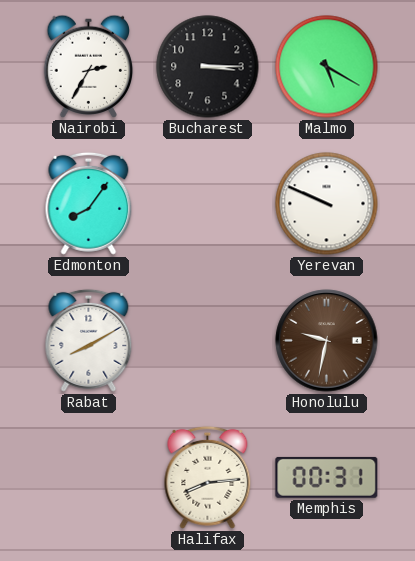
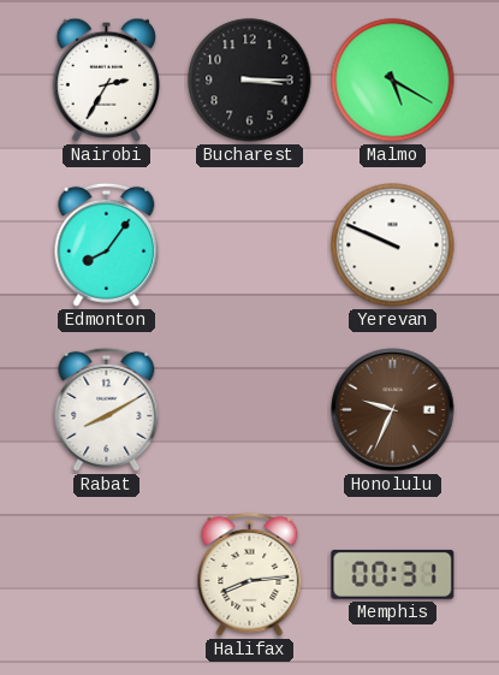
Honolulu: 9:32 -> 9:34 (393, 410)
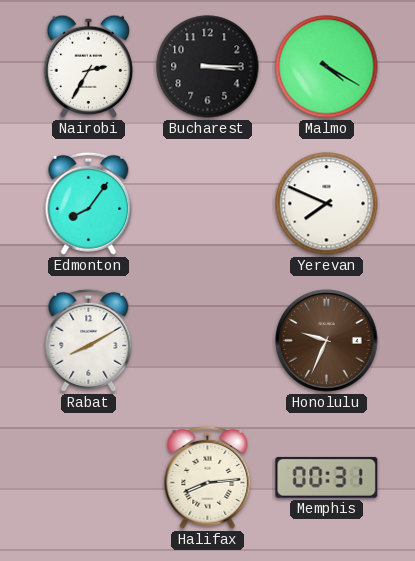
Malmo: 5:20 -> 4:20 (327, 67)
Yerevan: 9:49 -> 7:49 (327, 204)
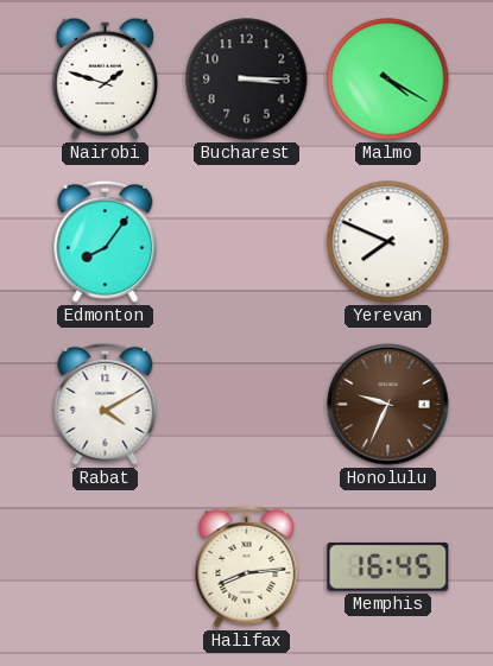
Nairobi: 2:35 -> 1:48 (106, 80)
Rabat: 8:10 -> 4:10 (106, 404)
Memphis: 00:31 -> 16:45 (388, 566)
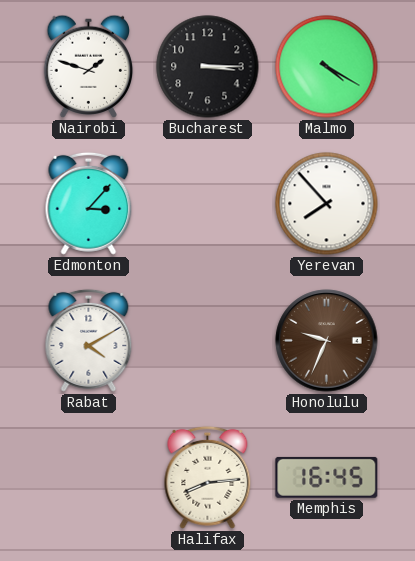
Edmonton: 8:06 -> 3:07 (89, 203)
Yerevan: 7:49 -> 7:53 (327, 204)
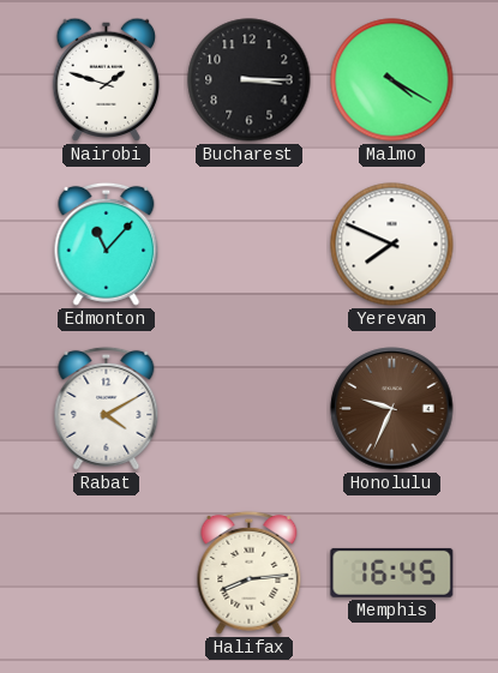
Edmonton: 3:07 -> 11:07 (107, 244)
Yerevan: 7:53 -> 7:49 (392, 245)
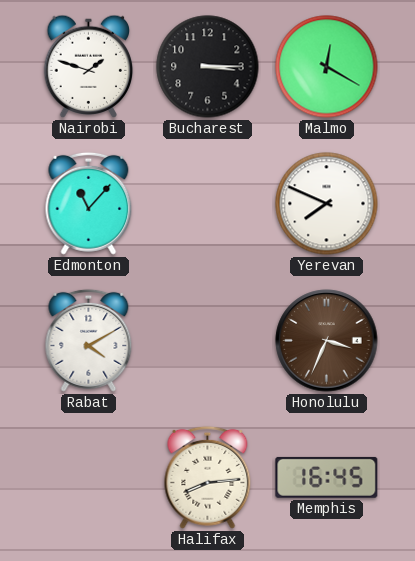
Malmo: 4:20 -> 12:20 (327, 67)
Honolulu: 9:34 -> 3:34 (327, 341)
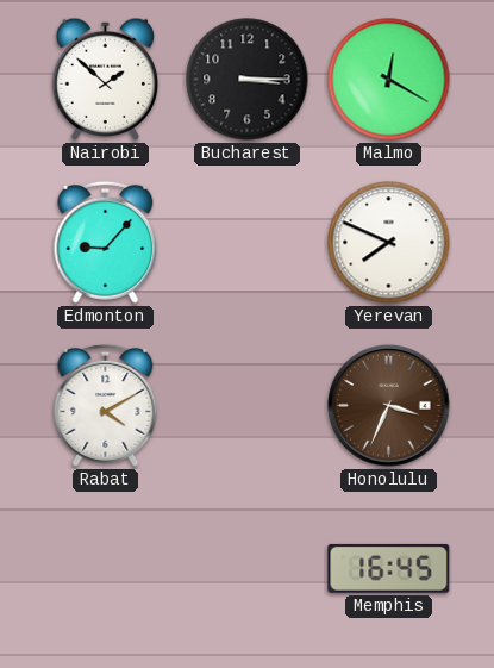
Nairobi: 1:48 -> 1:52 (106, 80)
Edmonton: 11:07 -> 9:07 (106, 242)
Halifax: 8:14 -> none (208, 477)
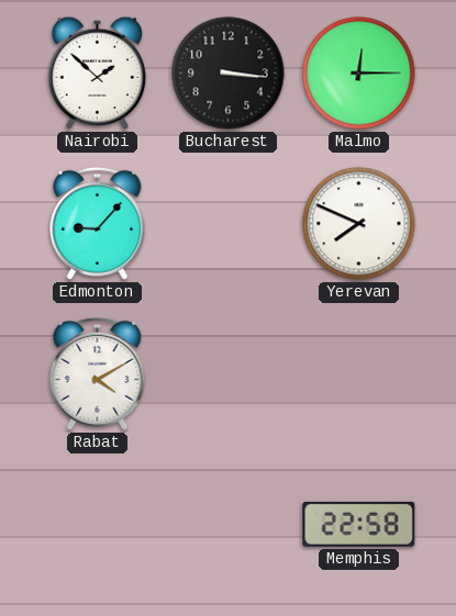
Bucharest: 3:15 -> 3:16 (229, 74)
Malmo: 12:20 -> 12:15 (359, 74)
Honolulu: 3:34 -> none (389, 406)
Memphis: 16:45 -> 22:58 (359, 524)
